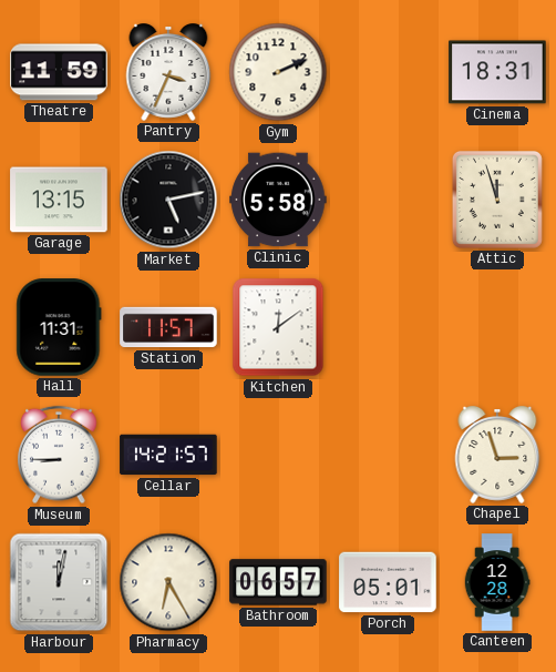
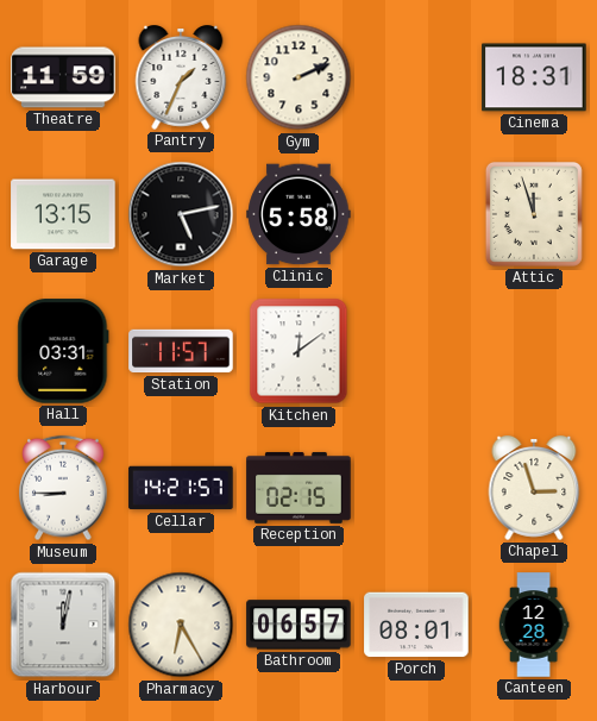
Pantry: 3:34 -> 1:34 (181, 79)
Hall: 11:31 -> 03:31 (63, 351)
Reception: none -> 02:15 (298, 488)
Porch: 05:01 -> 08:01 (416, 625)
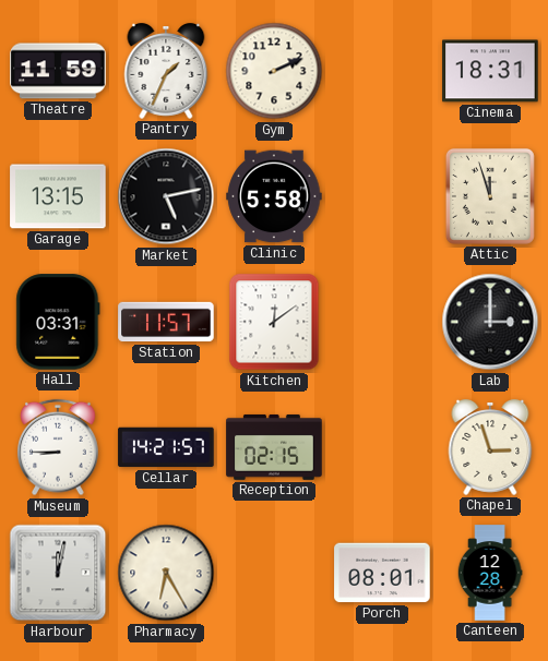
Lab: none -> 3:00 (490, 322)
Bathroom: 06:57 -> none (298, 625)
